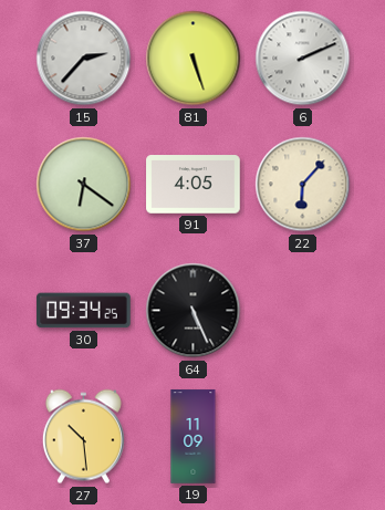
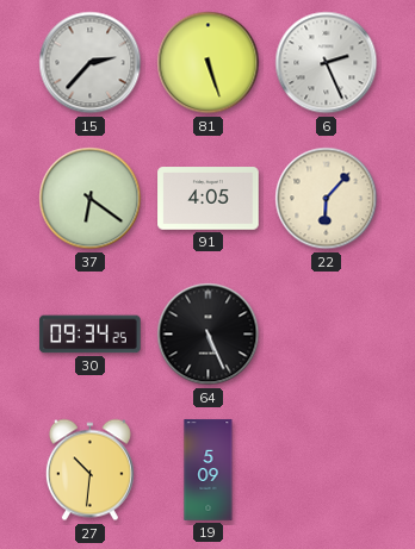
6: 2:11 -> 2:26 (327, 63)
27: 10:29 -> 10:31 (89, 470)
19: 11:09 -> 5:09 (209, 470)
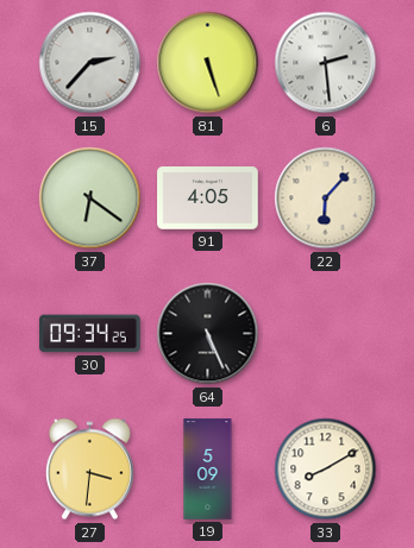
6: 2:26 -> 2:29 (326, 63)
27: 10:31 -> 3:31 (89, 470)
33: none -> 8:10 (326, 470)
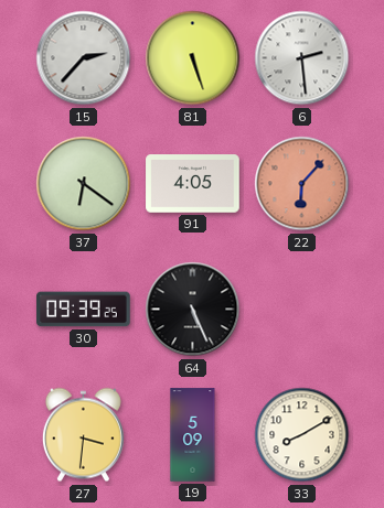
22 dial: cream -> salmon (302, 184)
30: 09:34 -> 09:39 (84, 310)
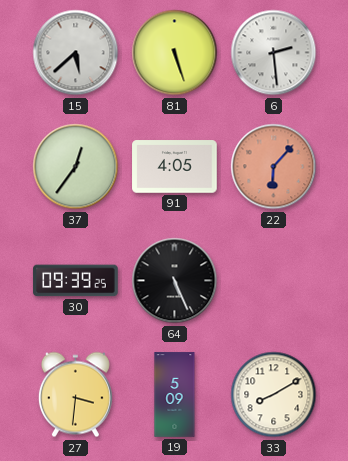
15: 2:37 -> 5:38 (76, 53)
37: 6:21 -> 12:36 (76, 167)
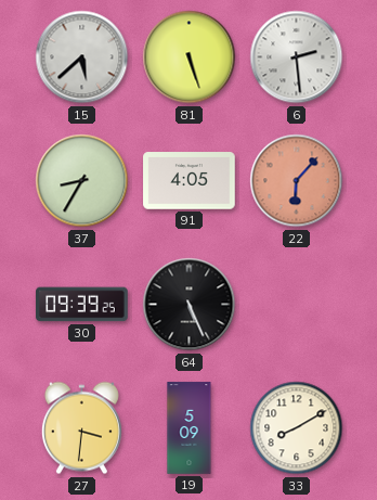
37: 12:36 -> 8:35 (82, 181)
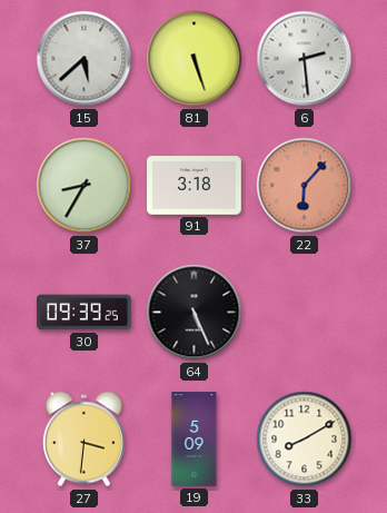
91: 4:05 -> 3:18 (195, 186)
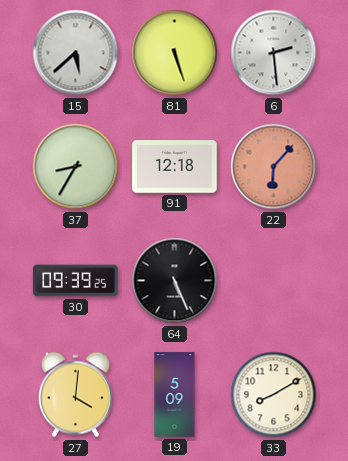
91: 3:18 -> 12:18 (175, 167)
27: 3:31 -> 4:01 (75, 395)
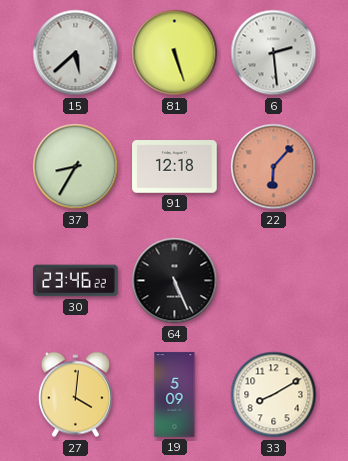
30: 09:39 -> 23:46 (76, 281)
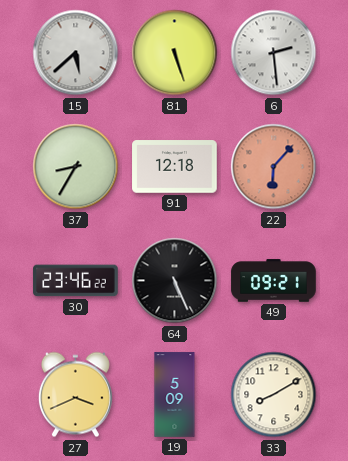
49: none -> 09:21 (274, 281)
27: 4:01 -> 3:41 (75, 395)
